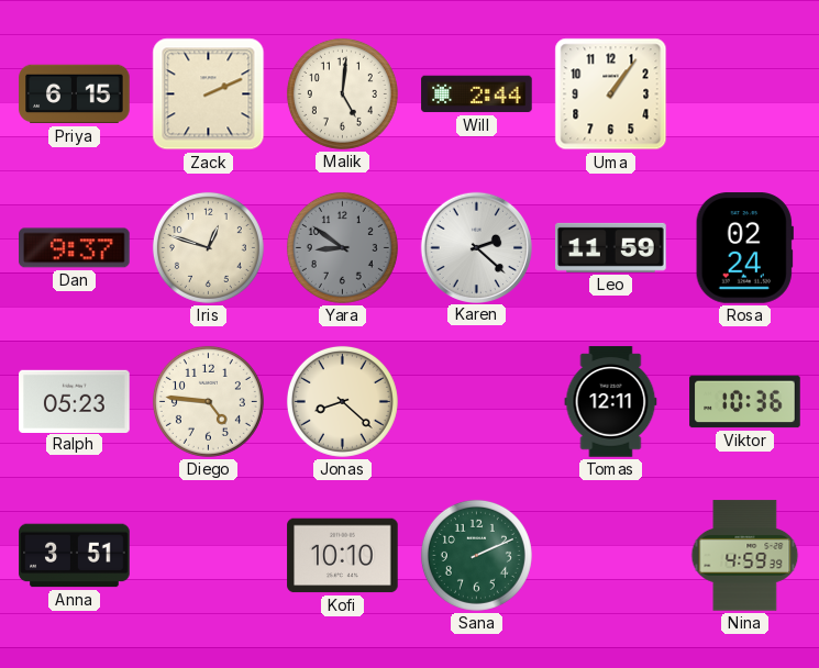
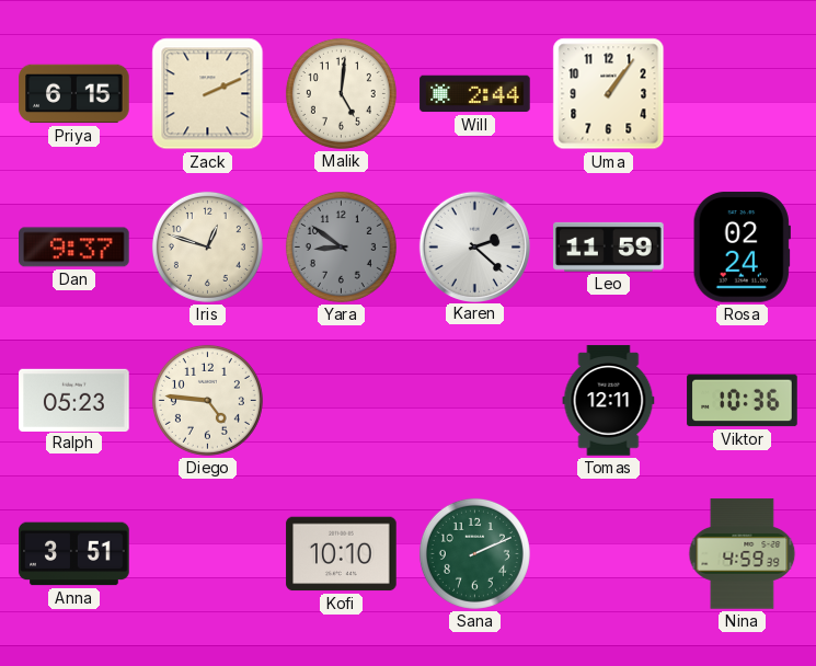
Jonas: 8:22 -> none (342, 401)
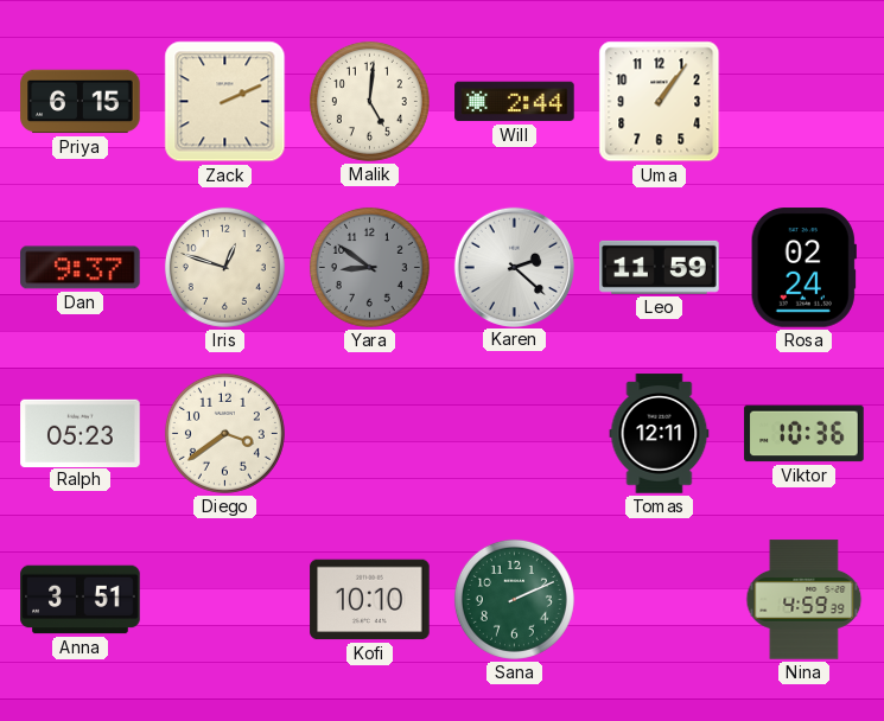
Diego: 4:46 -> 3:39 (224, 433)
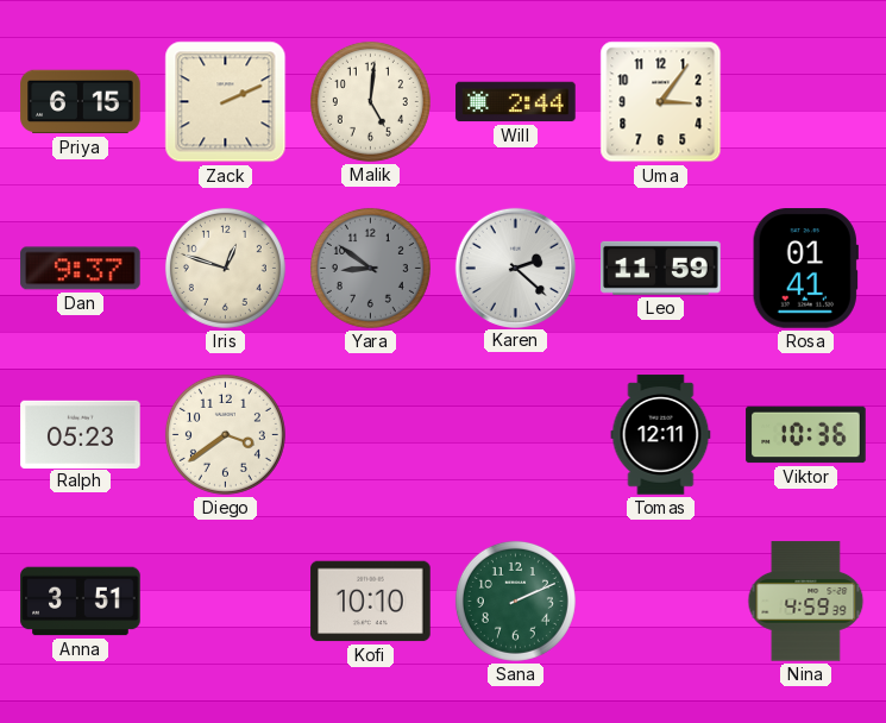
Uma: 1:06 -> 3:06 (661, 102)
Rosa: 02:24 -> 01:41 (805, 269)
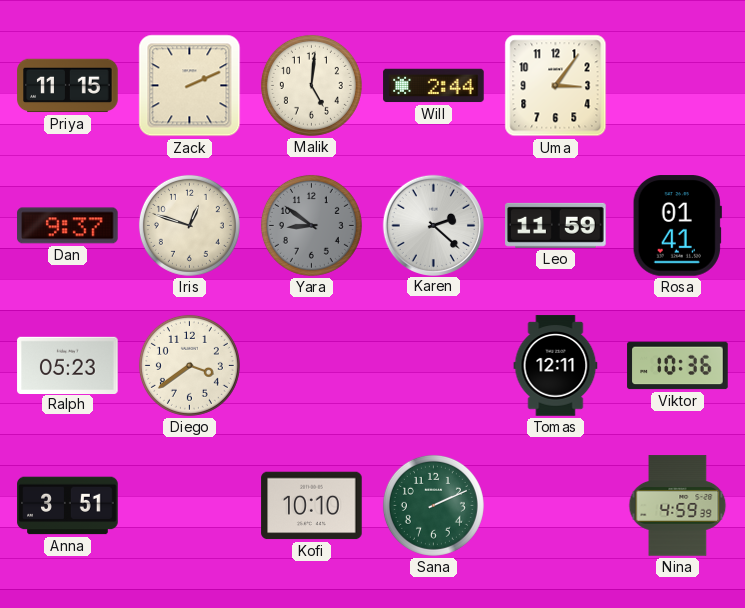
Priya: 6:15 -> 11:15 (68, 86)
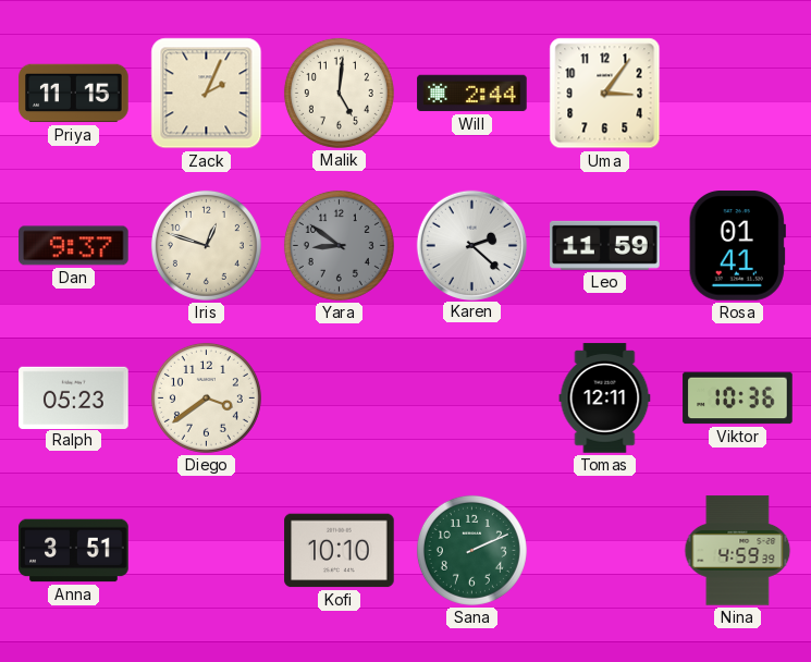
Zack: 2:11 -> 2:04 (207, 94)
